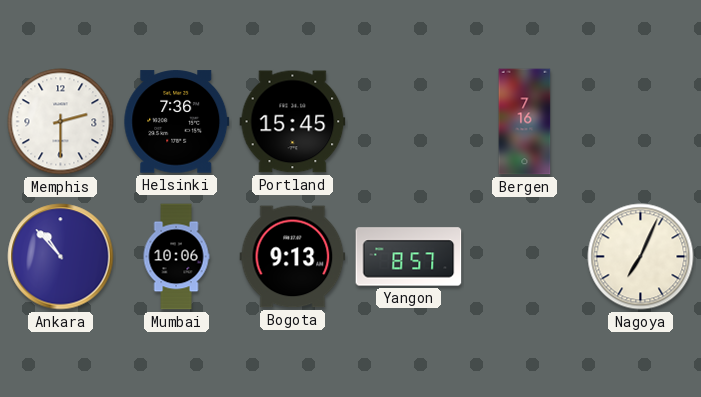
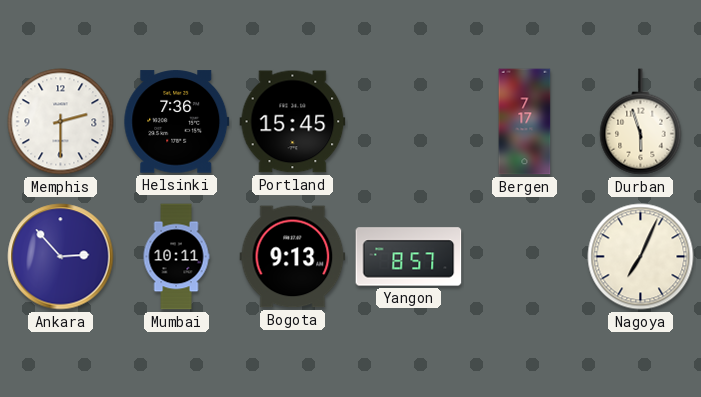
Bergen: 7:16 -> 7:17 (525, 122)
Durban: none -> 5:57 (641, 122)
Ankara: 10:53 -> 2:53 (61, 257)
Mumbai: 10:06 -> 10:11 (176, 257)
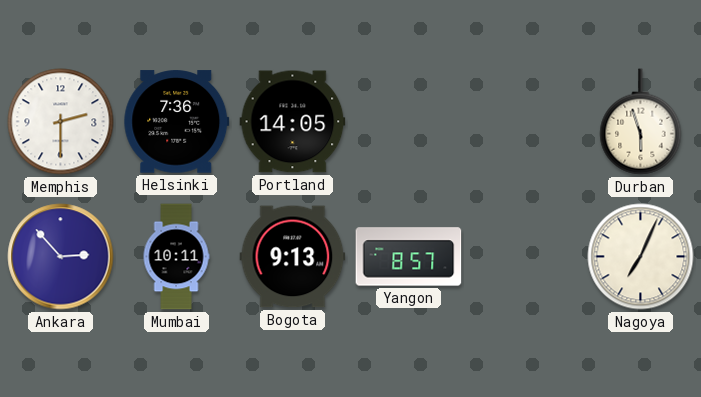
Portland: 15:45 -> 14:05 (293, 122)
Bergen: 7:17 -> none (525, 122)
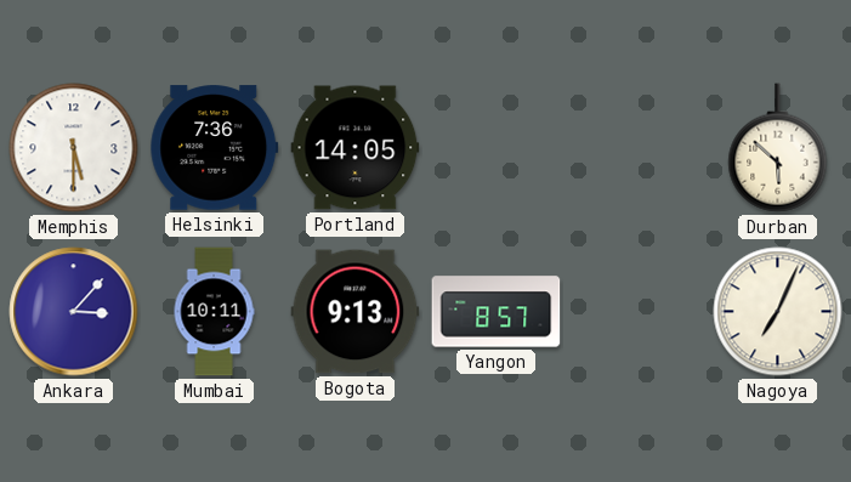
Memphis: 2:30 -> 5:30 (74, 148)
Durban: 5:57 -> 5:52 (778, 148)
Ankara: 2:53 -> 3:07 (74, 312)
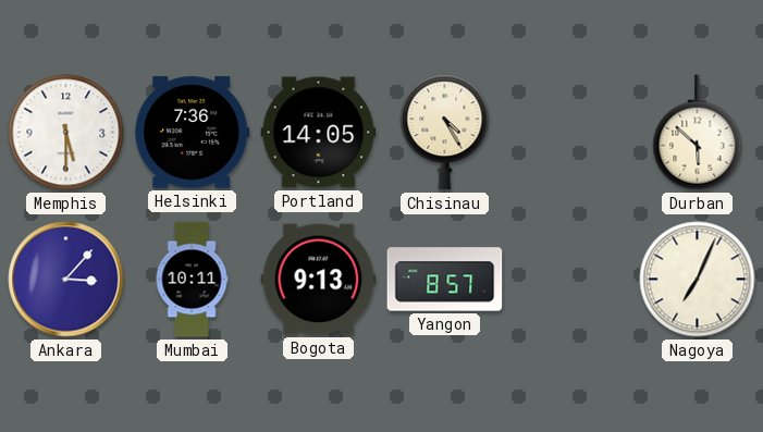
Chisinau: none -> 4:25 (445, 133)
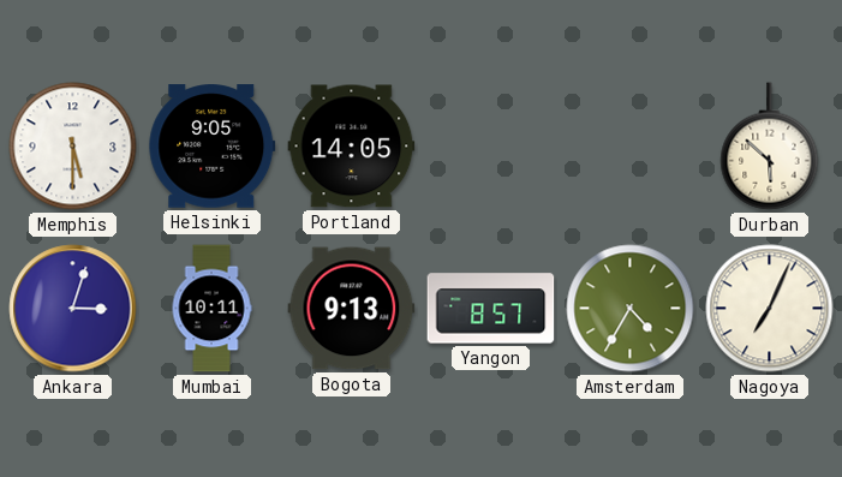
Helsinki: 7:36 -> 9:05 (213, 147)
Chisinau: 4:25 -> none (445, 133)
Ankara: 3:07 -> 3:03 (73, 309)
Amsterdam: none -> 4:35 (631, 309)
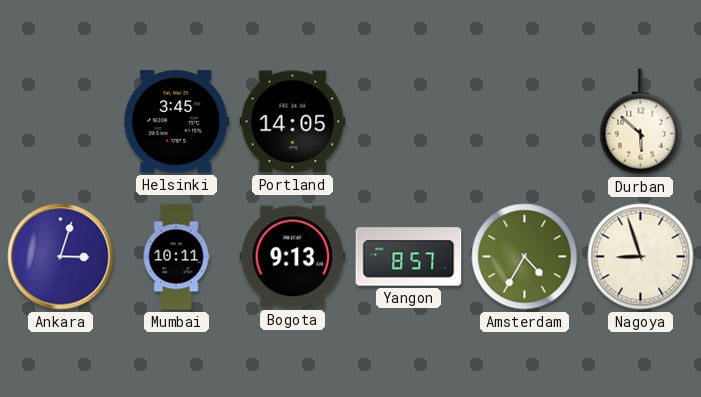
Memphis: 5:30 -> none (73, 147)
Helsinki: 9:05 -> 3:45 (177, 122)
Nagoya: 7:04 -> 8:57 (641, 257)
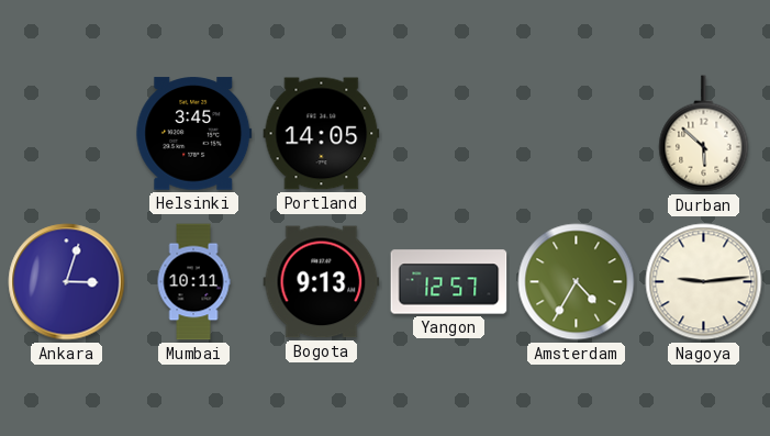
Yangon: 8:57 -> 12:57 (449, 282)
Nagoya: 8:57 -> 9:14 (704, 282)
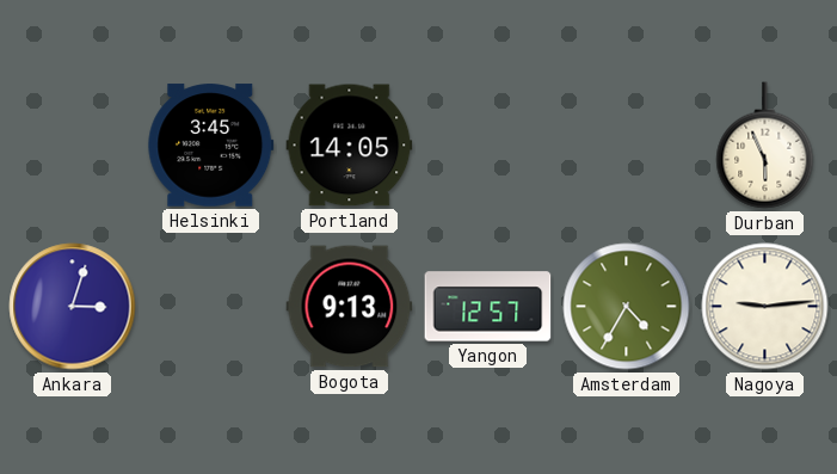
Durban: 5:52 -> 5:56 (765, 146)
Mumbai: 10:11 -> none (193, 282)
